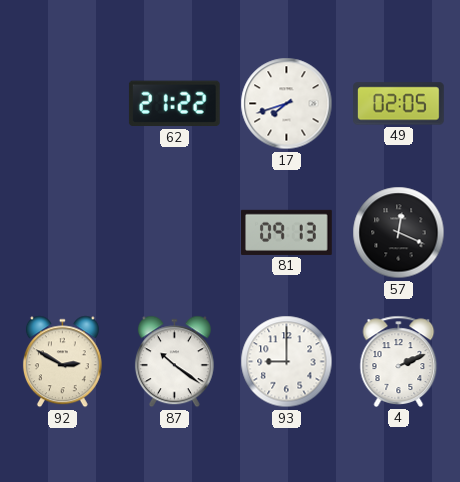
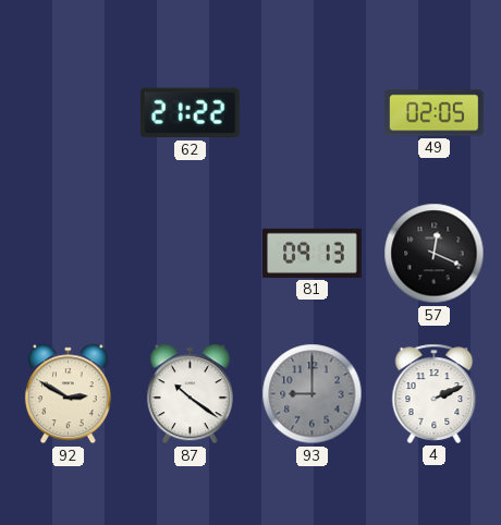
17: 7:42 -> none (287, 104)
93 dial: white -> grey (313, 394)
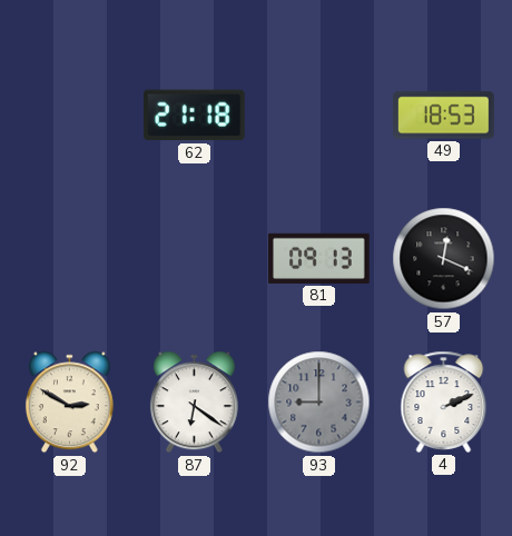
62: 21:22 -> 21:18 (194, 116)
49: 02:05 -> 18:53 (444, 116)
87: 10:21 -> 6:21 (194, 403)
